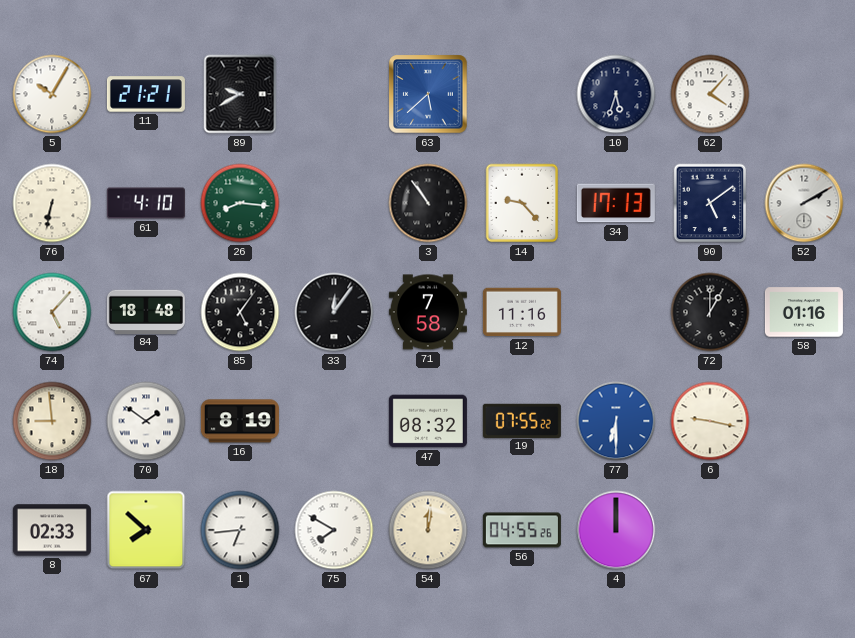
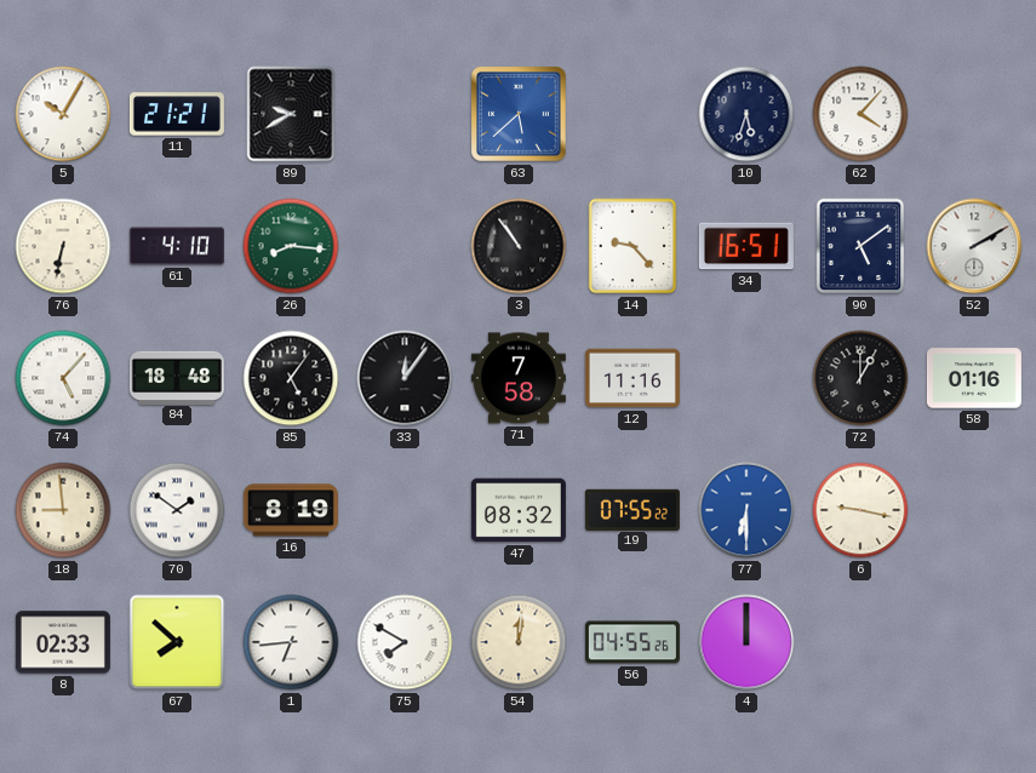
34: 17:13 -> 16:51 (746, 246)
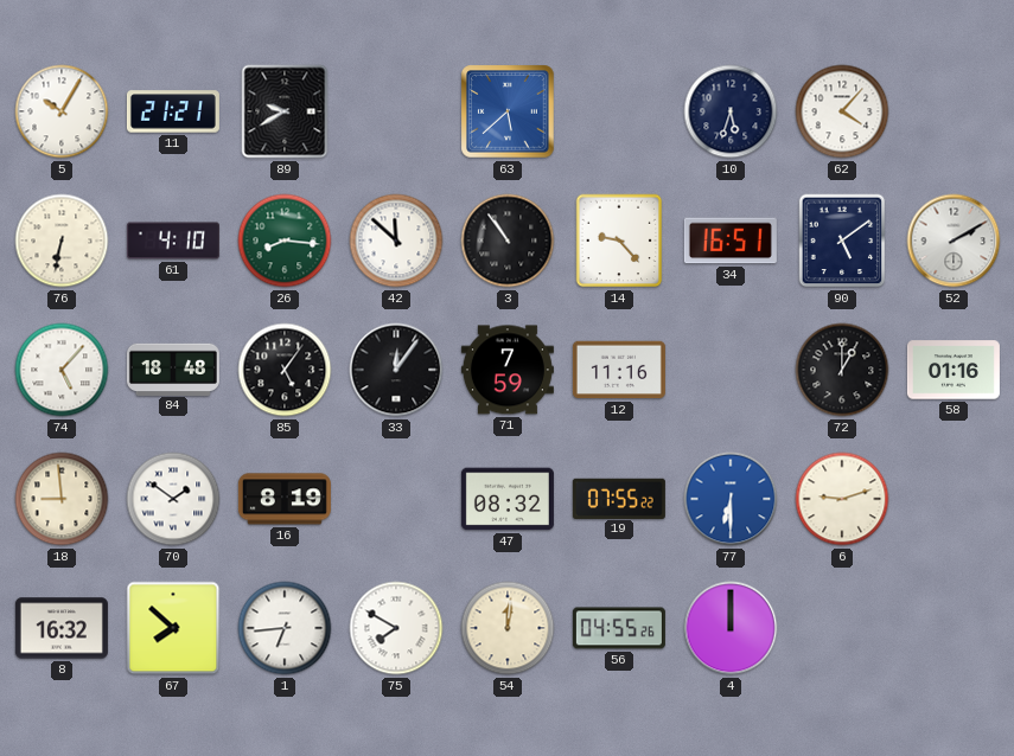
42: none -> 11:52 (396, 241)
71: 7:58 -> 7:59 (508, 370)
6: 9:17 -> 9:12 (842, 499)
8: 02:33 -> 16:32 (62, 628)
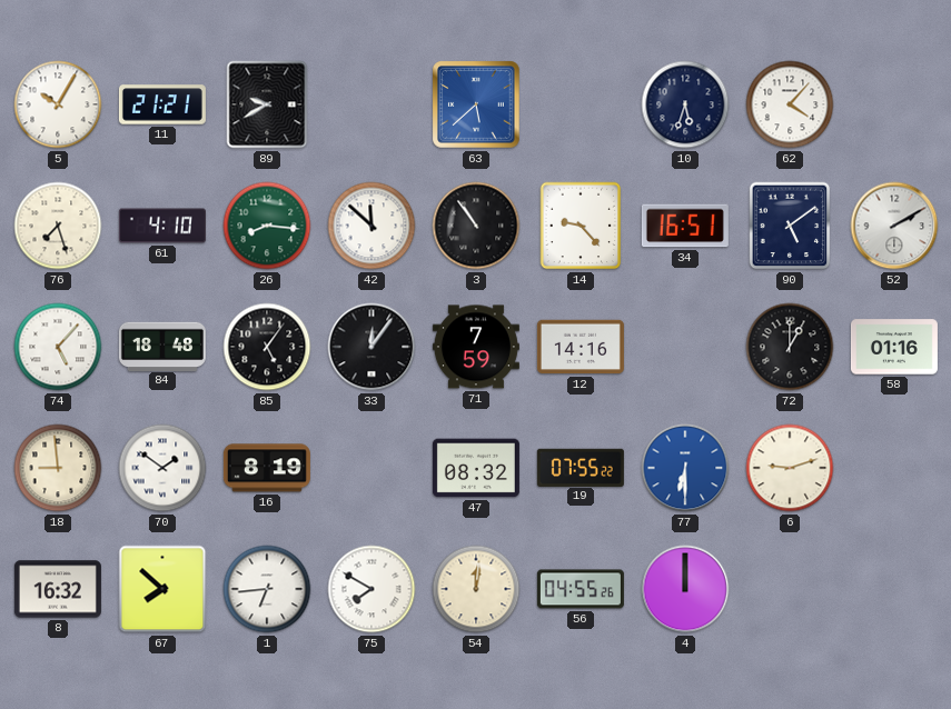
76: 6:32 -> 7:27 (58, 226)
12: 11:16 -> 14:16 (581, 347)
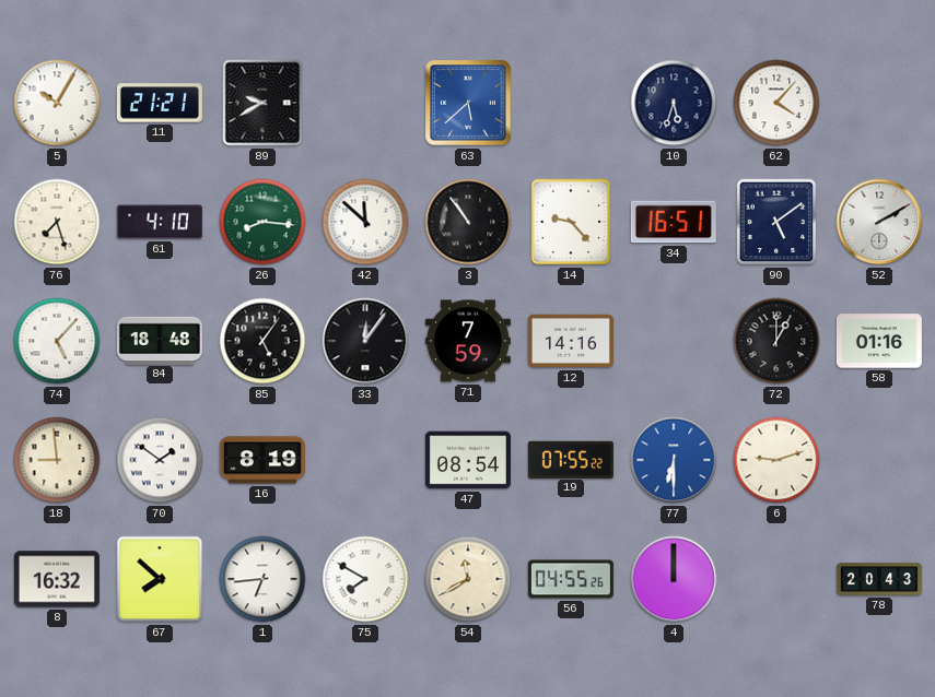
47: 08:32 -> 08:54 (468, 460)
54: 12:01 -> 11:40 (468, 579)
78: none -> 20:43 (879, 579)
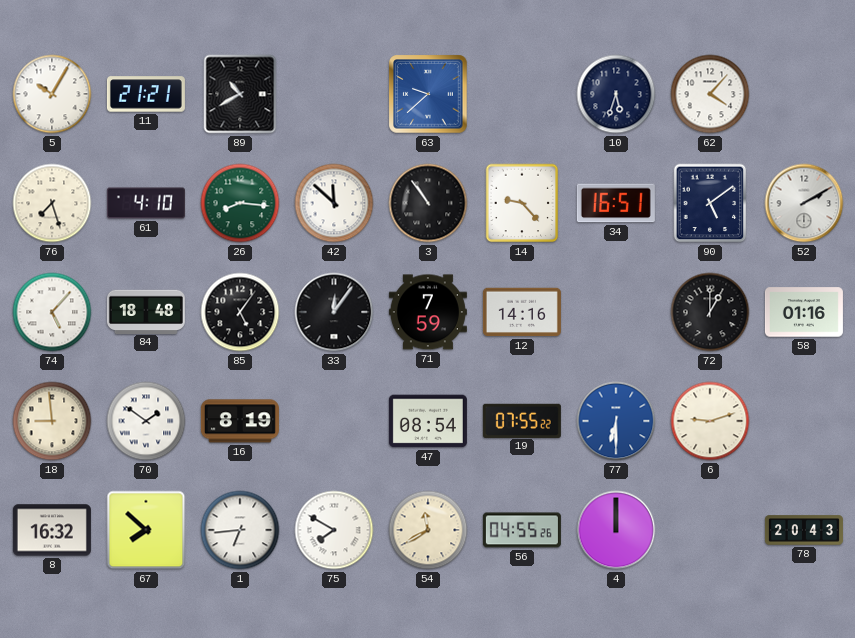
89: 9:40 -> 10:40 (240, 94)
63: 5:38 -> 9:38 (428, 94)
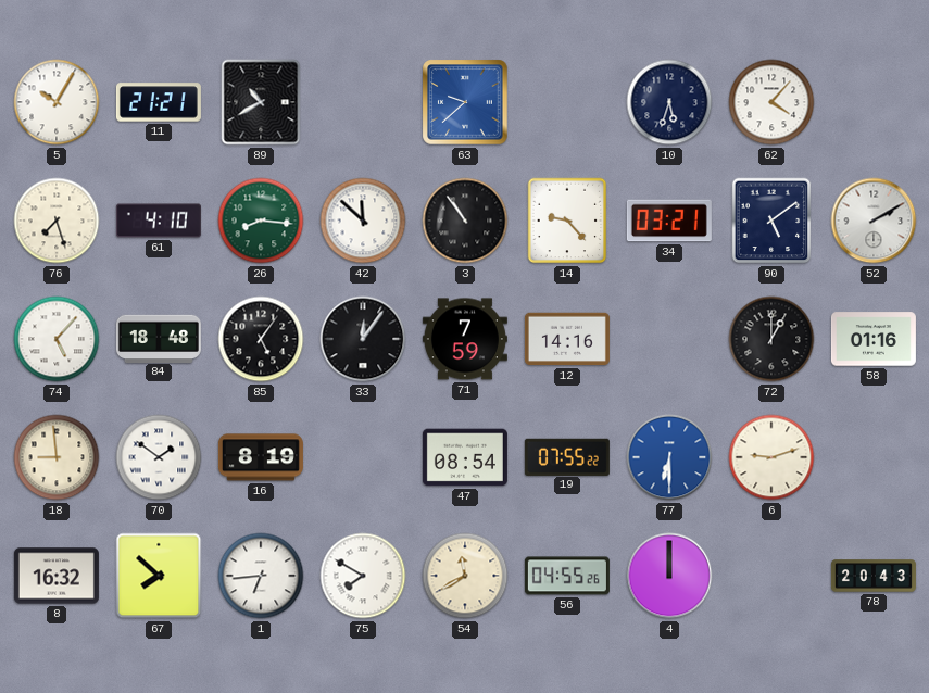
34: 16:51 -> 03:21 (669, 220)
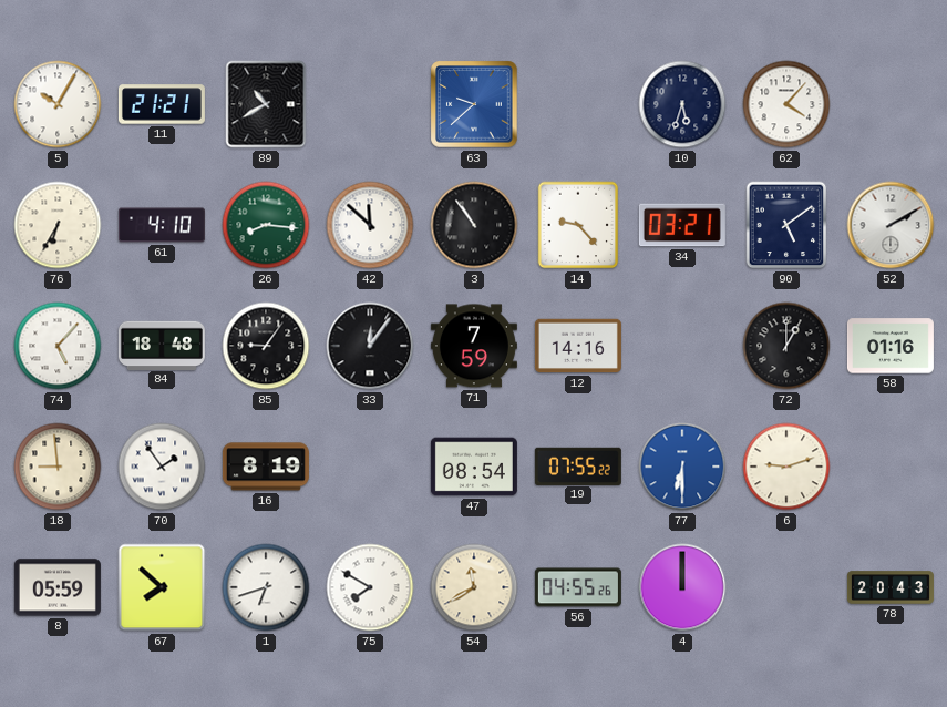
76: 7:27 -> 6:35 (58, 225)
85: 5:06 -> 9:06 (266, 346)
70: 1:51 -> 1:54 (162, 467)
8: 16:32 -> 05:59 (58, 587)
1: 6:44 -> 6:42 (266, 587)
